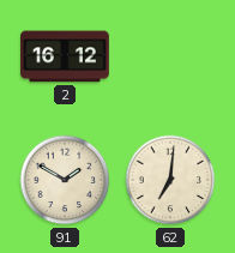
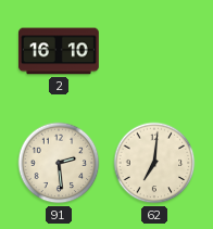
2: 16:12 -> 16:10 (60, 51)
91: 1:50 -> 2:29 (59, 163)
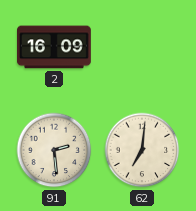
2: 16:10 -> 16:09 (55, 47)
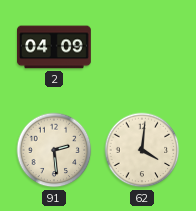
2: 16:09 -> 04:09 (55, 47)
62: 7:01 -> 4:01 (142, 150)
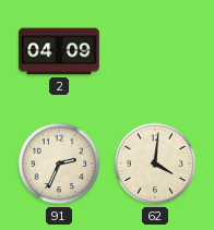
91: 2:29 -> 2:34 (59, 164)
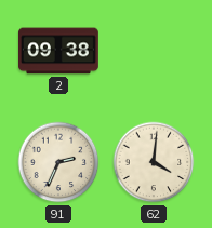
2: 04:09 -> 09:38 (59, 51)
